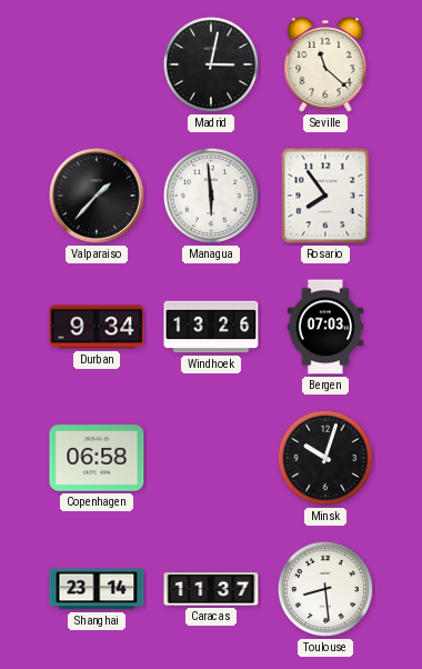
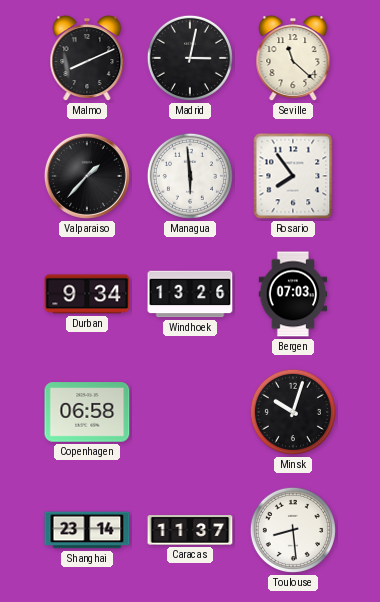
Malmo: none -> 8:11 (87, 59)
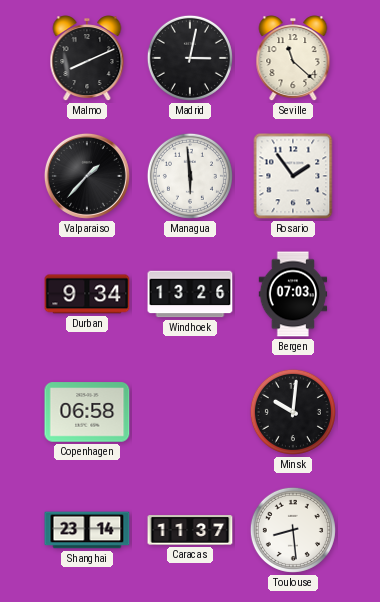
Rosario: 7:54 -> 1:54 (293, 176)
Minsk: 10:03 -> 10:01 (293, 412)
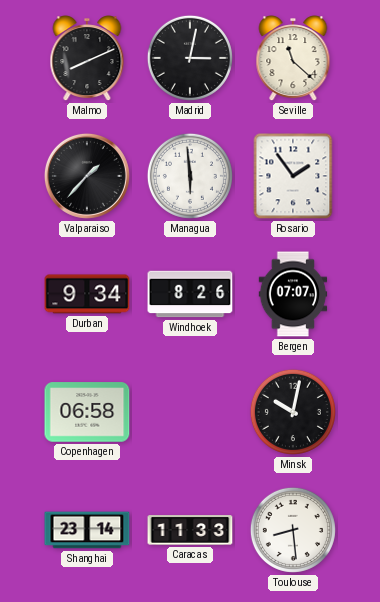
Windhoek: 13:26 -> 8:26 (190, 294)
Bergen: 07:03 -> 07:07 (293, 294)
Minsk: 10:01 -> 10:02 (293, 412)
Caracas: 11:37 -> 11:33 (190, 530)
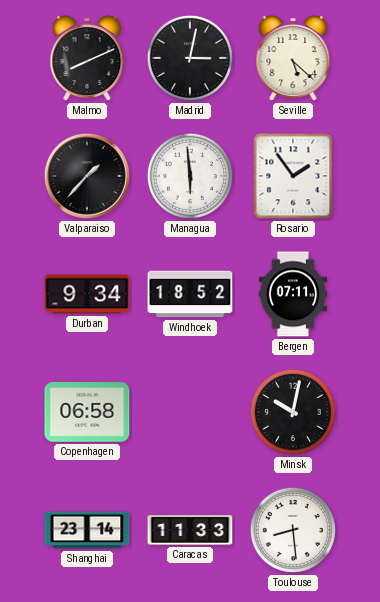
Seville: 11:22 -> 5:22 (293, 59)
Windhoek: 8:26 -> 18:52 (190, 294)
Bergen: 07:07 -> 07:11 (293, 294)
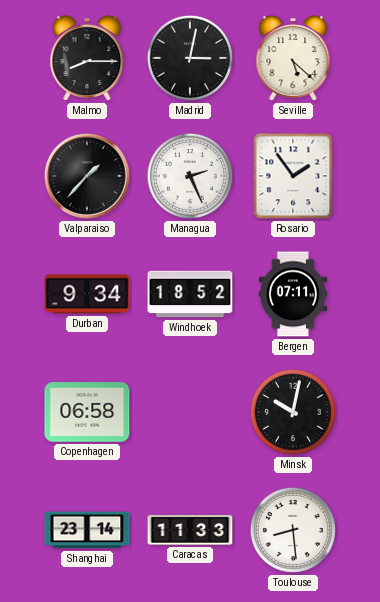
Malmo: 8:11 -> 8:15 (87, 59)
Managua: 5:59 -> 2:26 (190, 176)
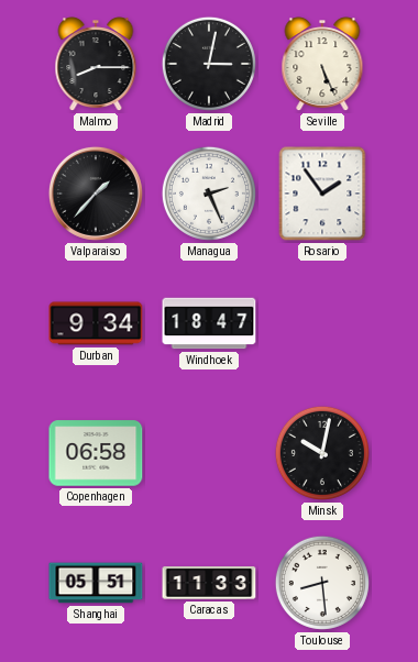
Seville: 5:22 -> 5:26 (322, 65)
Windhoek: 18:52 -> 18:47 (209, 323)
Bergen: 07:11 -> none (293, 294)
Shanghai: 23:14 -> 05:51 (96, 583)
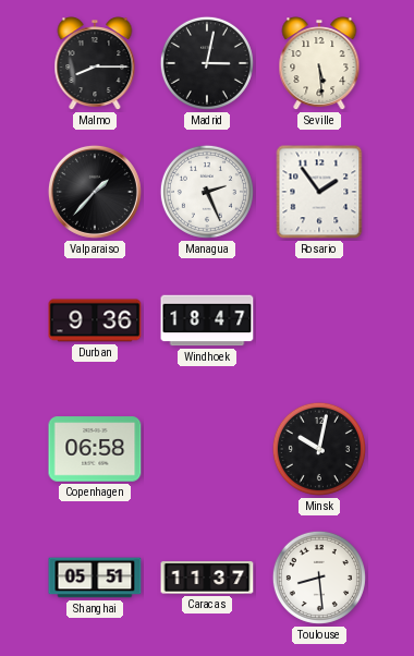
Seville: 5:26 -> 5:29 (319, 64)
Durban: 9:34 -> 9:36 (95, 320)
Caracas: 11:33 -> 11:37 (207, 578)
